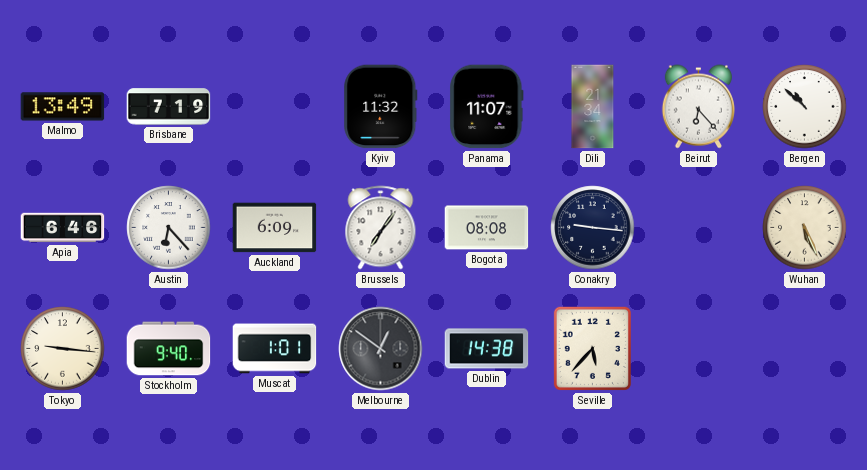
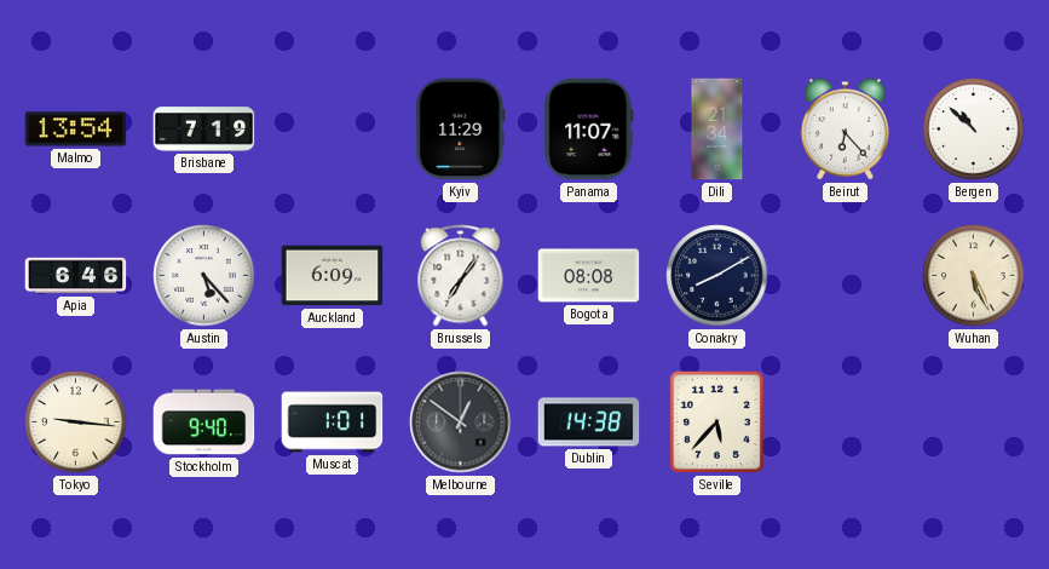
Malmo: 13:49 -> 13:54 (76, 130)
Kyiv: 11:32 -> 11:29 (461, 130)
Austin: 6:23 -> 5:23 (204, 276)
Conakry: 9:16 -> 8:10 (717, 276)
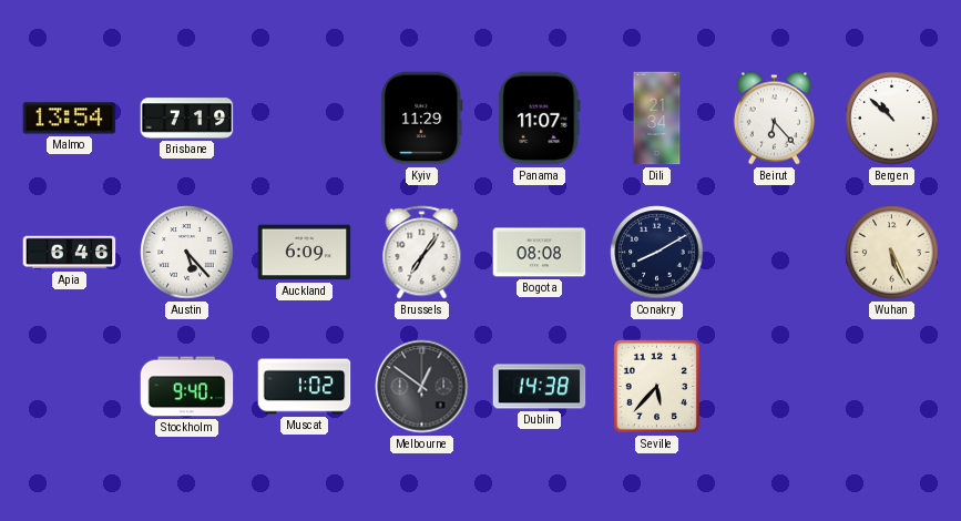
Tokyo: 9:16 -> none (76, 423)
Muscat: 1:01 -> 1:02 (305, 387)
